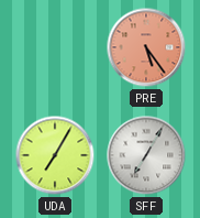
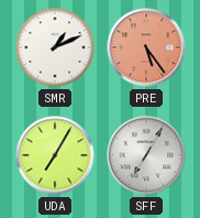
SMR: none -> 1:11 (55, 47)
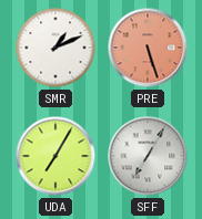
PRE: 5:24 -> 5:27 (148, 48)
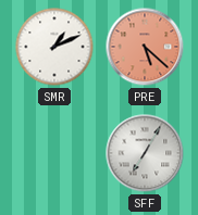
PRE: 5:27 -> 5:22 (145, 47)
UDA: 7:05 -> none (55, 156)
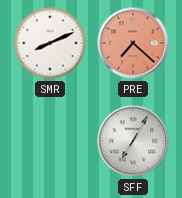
SMR: 1:11 -> 8:11 (50, 43)
PRE: 5:22 -> 7:22 (133, 43)
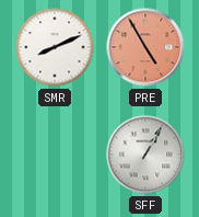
PRE: 7:22 -> 4:55 (145, 47)
SFF: 7:05 -> 1:05 (145, 155)
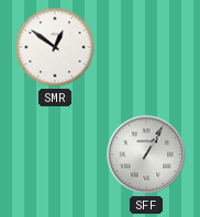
SMR: 8:11 -> 12:51 (55, 47)
PRE: 4:55 -> none (145, 47)
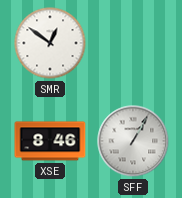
XSE: none -> 8:46 (50, 141)
